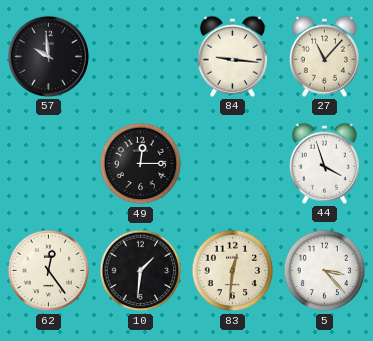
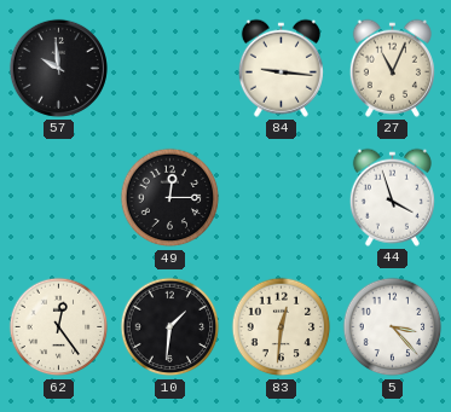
27: 11:07 -> 11:04 (392, 68)
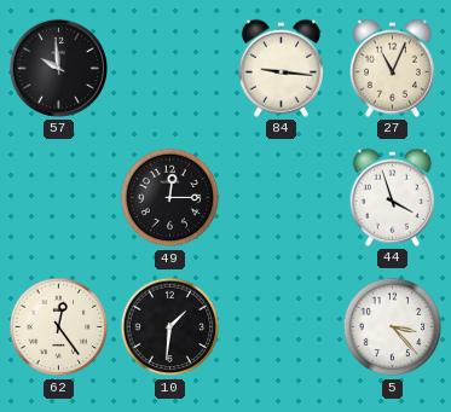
83: 12:31 -> none (282, 327)
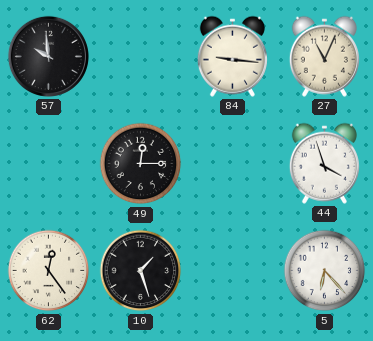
10: 1:31 -> 1:27 (141, 271)
5: 3:23 -> 6:23 (325, 271)
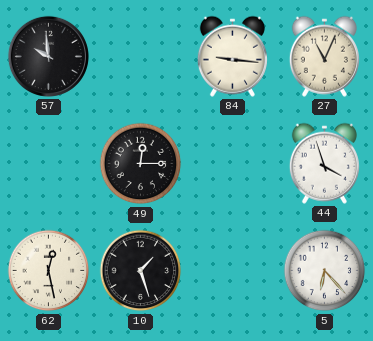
62: 12:24 -> 12:28 (49, 271)
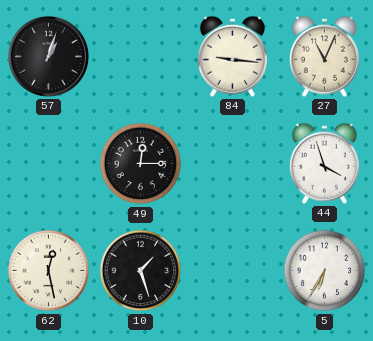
57: 9:59 -> 1:03 (48, 56)
5: 6:23 -> 6:35 (325, 271)
